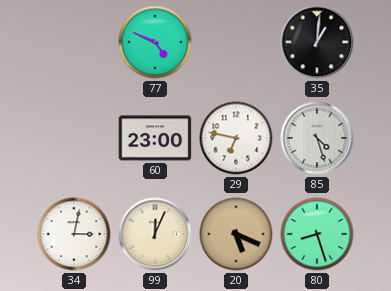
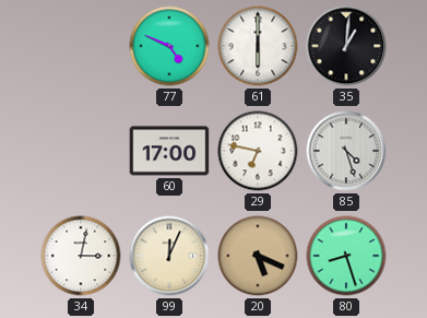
61: none -> 6:00 (258, 46)
60: 23:00 -> 17:00 (169, 151)
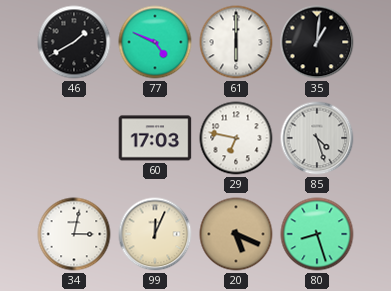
46: none -> 1:40 (74, 42)
60: 17:00 -> 17:03 (155, 138)
